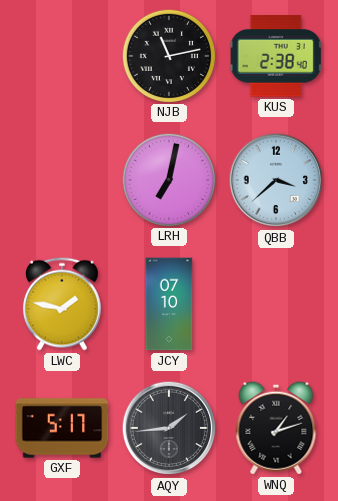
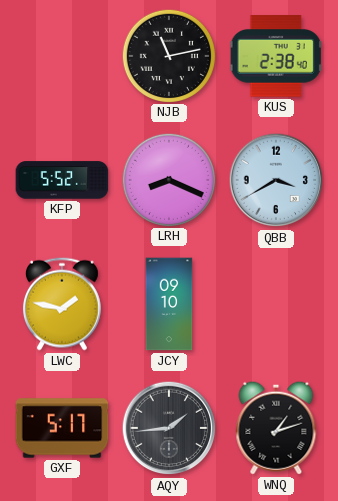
KFP: none -> 5:52 (62, 180)
LRH: 7:02 -> 8:19 (168, 179)
QBB: 3:38 -> 3:40 (276, 180)
JCY: 07:10 -> 09:10 (169, 304)
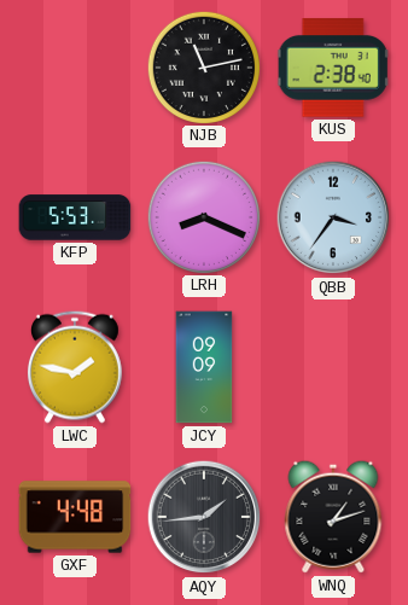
KFP: 5:52 -> 5:53 (75, 217)
QBB: 3:40 -> 3:36 (333, 217)
JCY: 09:10 -> 09:09 (204, 367)
GXF: 5:17 -> 4:48 (75, 517)
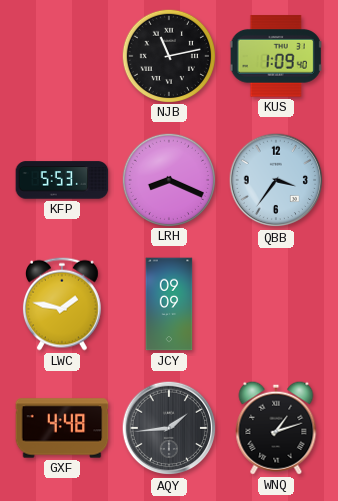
KUS: 2:38 -> 1:09 (276, 56)
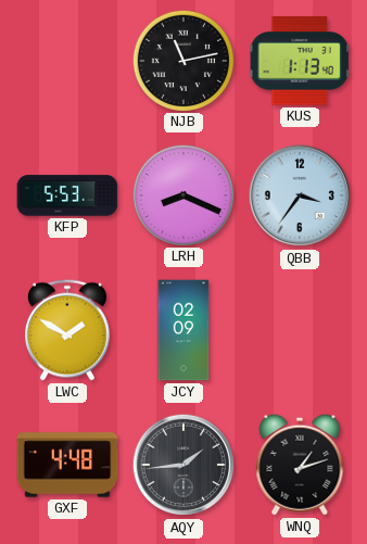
KUS: 1:09 -> 1:13 (300, 61)
LWC: 1:47 -> 1:50 (67, 330)
JCY: 09:09 -> 02:09 (184, 330)
